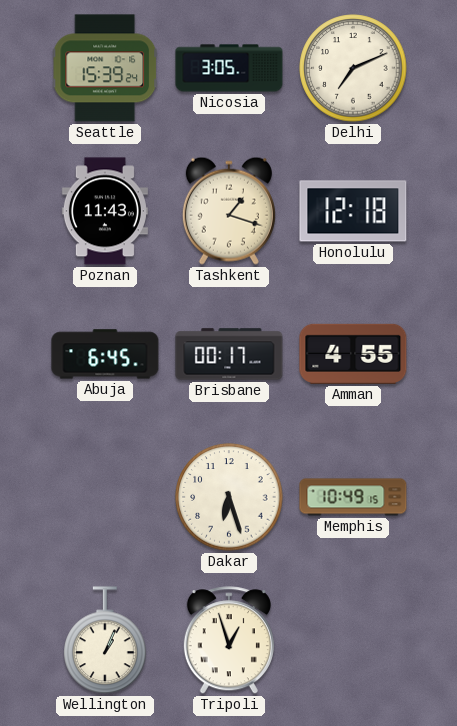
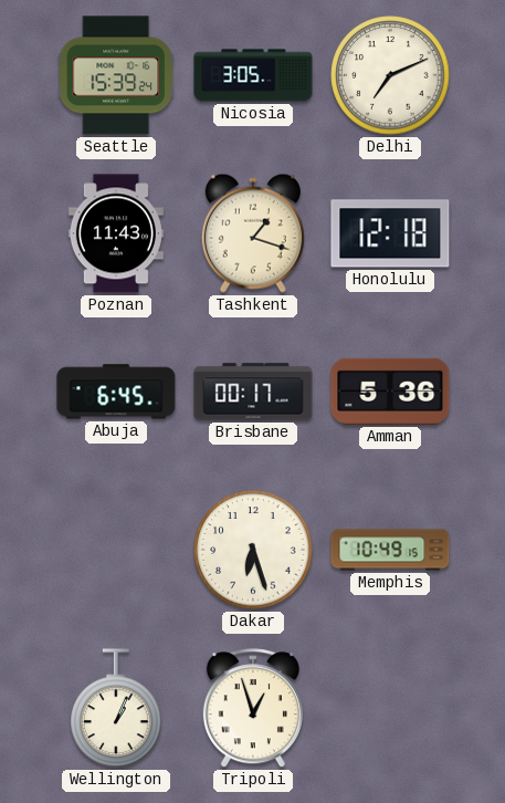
Amman: 4:55 -> 5:36 (390, 392)
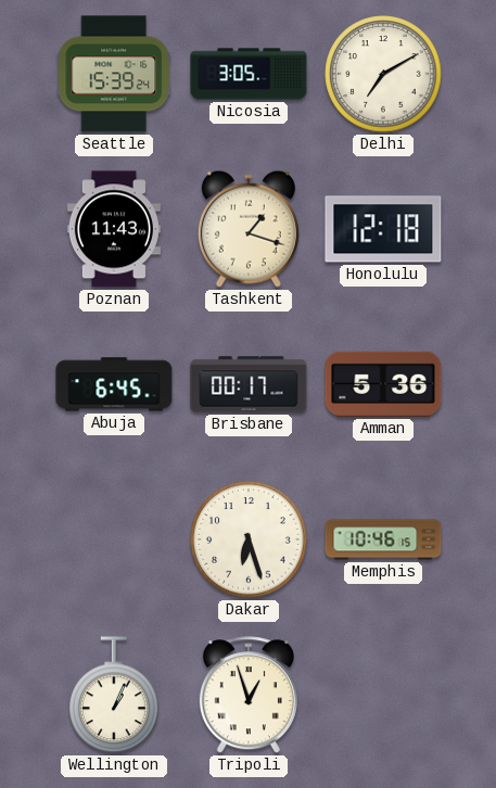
Delhi: 7:11 -> 7:10 (383, 74)
Memphis: 10:49 -> 10:46 (383, 539)
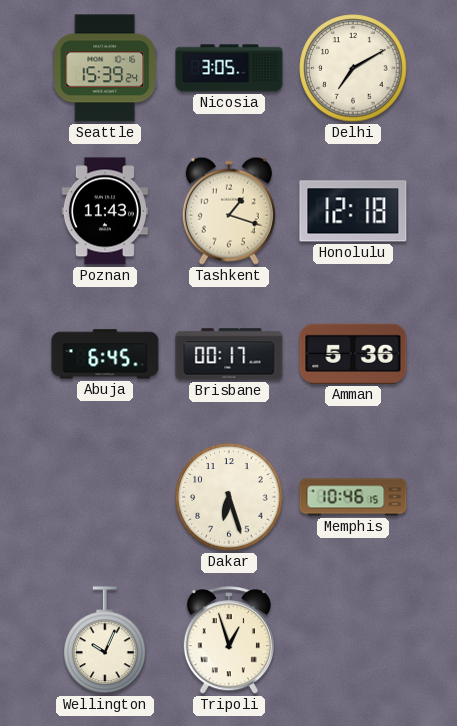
Wellington: 1:04 -> 10:04 (105, 641)
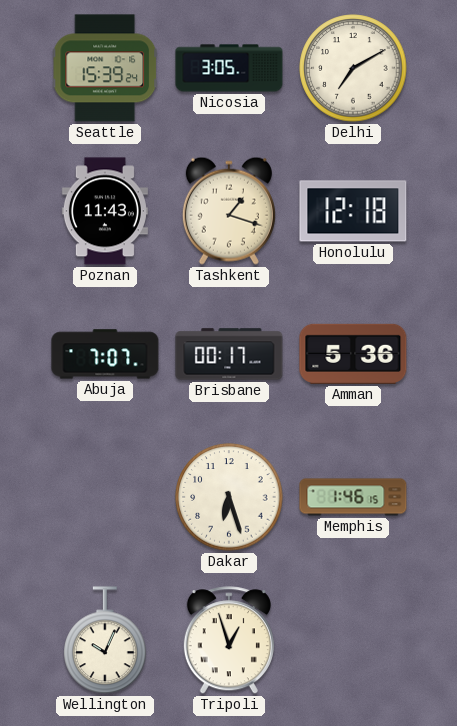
Abuja: 6:45 -> 7:07 (105, 354)
Memphis: 10:46 -> 1:46 (353, 497)
